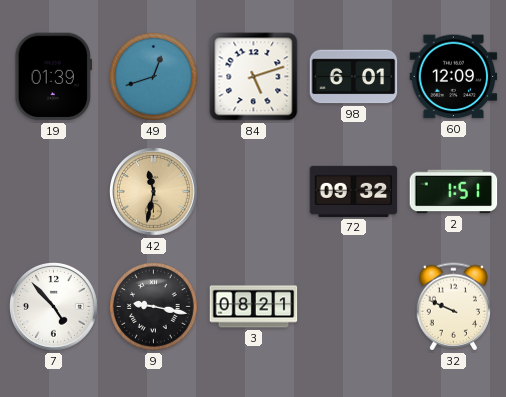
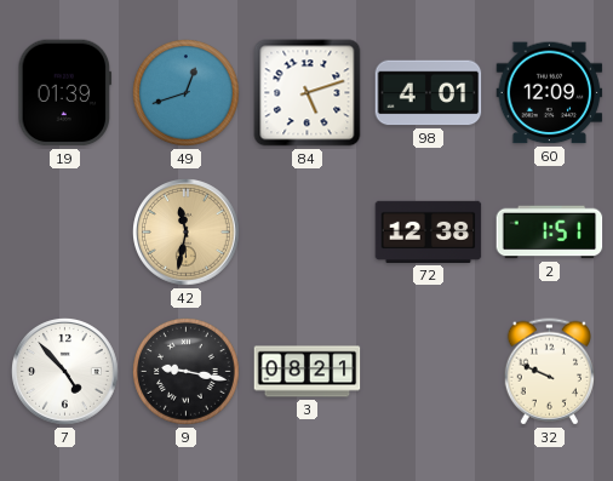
98: 6:01 -> 4:01 (429, 93)
72: 09:32 -> 12:38 (429, 231)
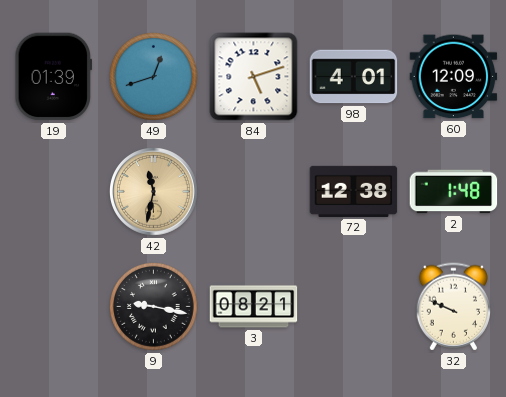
2: 1:51 -> 1:48 (454, 192)
7: 4:53 -> none (65, 372)
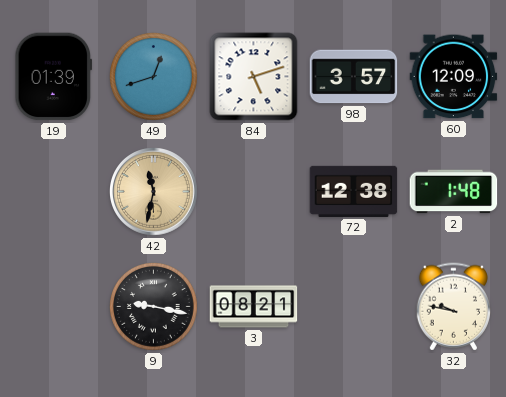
98: 4:01 -> 3:57 (354, 77)
32: 9:49 -> 9:47 (453, 307)
